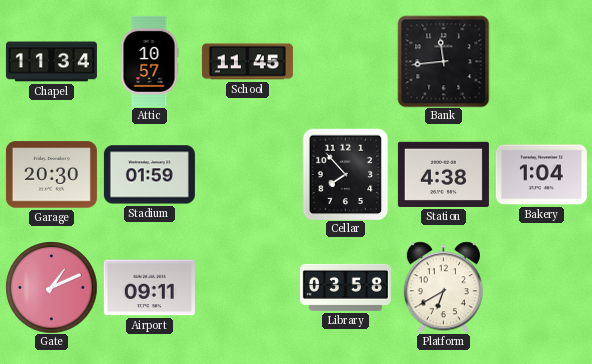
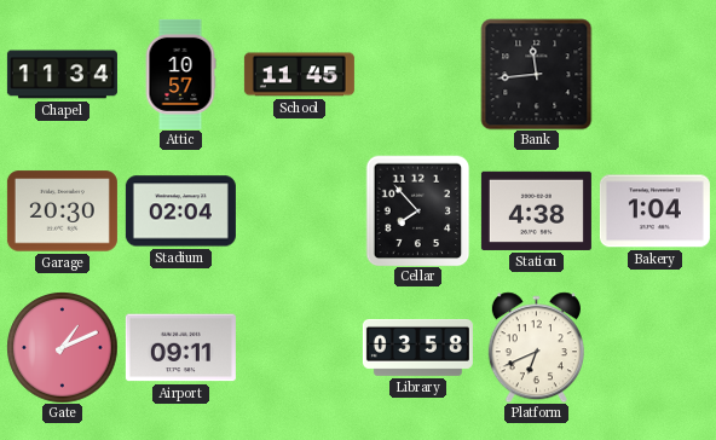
Stadium: 01:59 -> 02:04 (180, 212)
Platform: 6:40 -> 6:41 (536, 347)
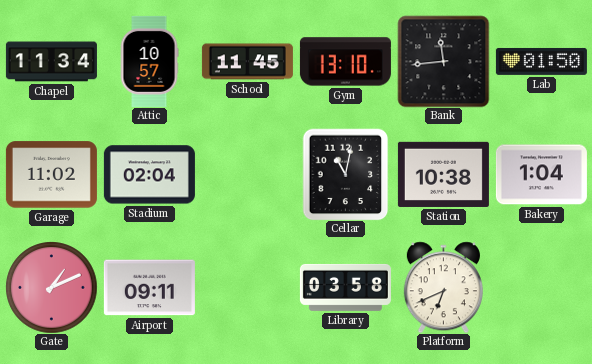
Gym: none -> 13:10 (345, 62)
Lab: none -> 01:50 (541, 61)
Garage: 20:30 -> 11:02 (51, 175)
Cellar: 7:53 -> 11:02 (346, 174)
Station: 4:38 -> 10:38 (443, 174)
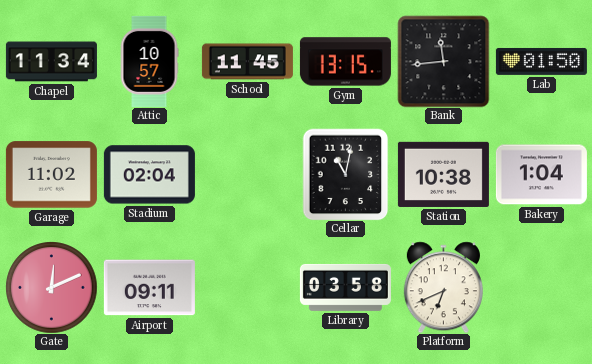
Gym: 13:10 -> 13:15 (345, 62)
Gate: 1:11 -> 12:11 (51, 287)
